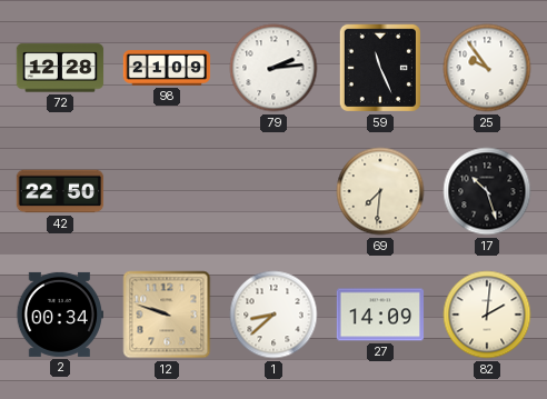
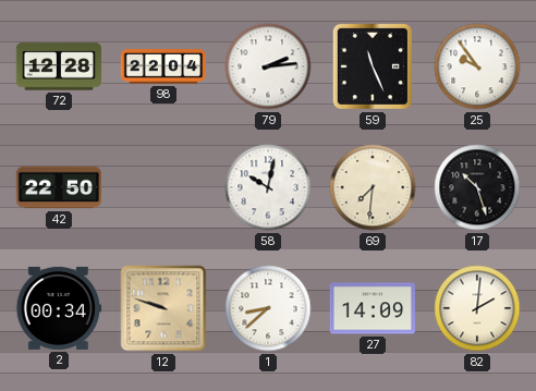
98: 21:09 -> 22:04 (163, 66)
58: none -> 10:02 (268, 187)
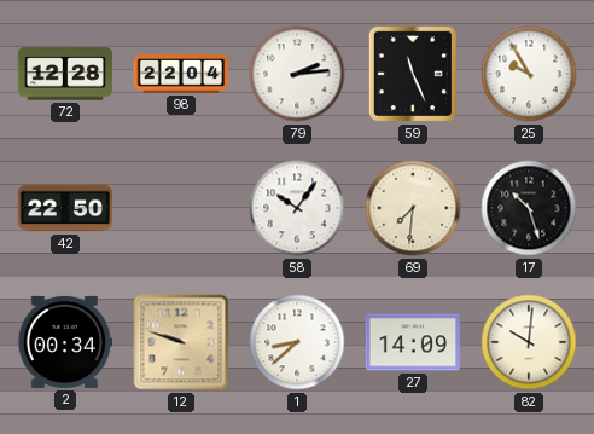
25: 9:54 -> 9:55 (529, 74)
58: 10:02 -> 10:06 (297, 208)
82: 2:01 -> 10:01 (529, 342)
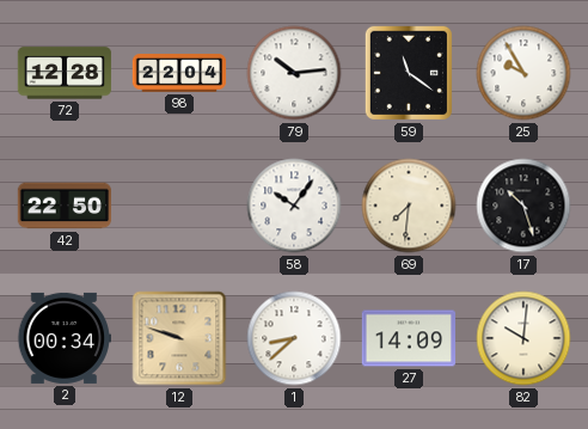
79: 2:14 -> 10:14 (294, 73)
59: 11:26 -> 11:21 (409, 73)
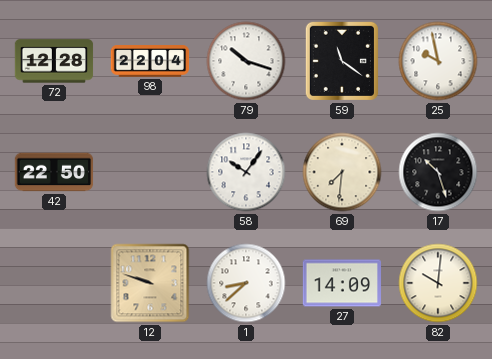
79: 10:14 -> 10:18 (246, 61)
25: 9:55 -> 9:58 (438, 61)
2: 00:34 -> none (63, 338)
